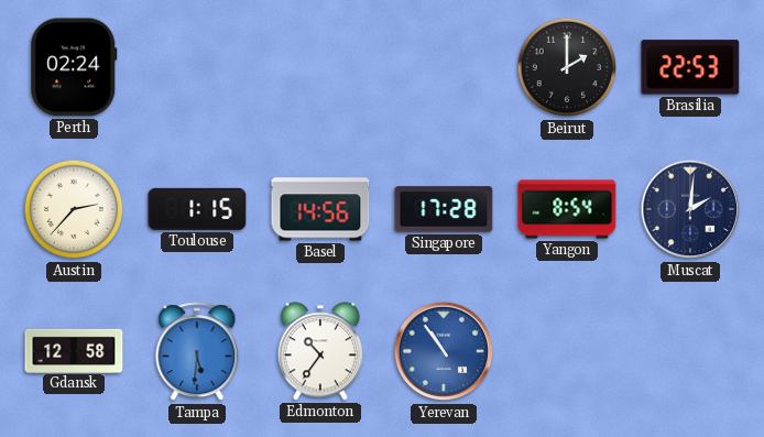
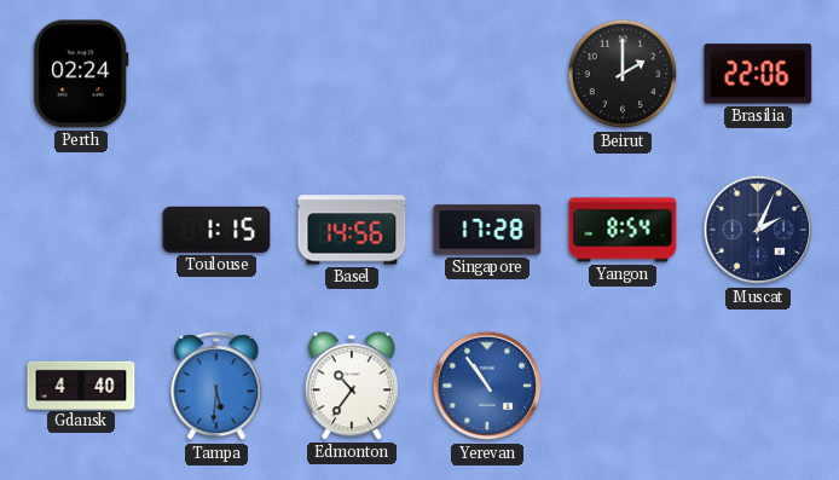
Brasilia: 22:53 -> 22:06 (758, 74)
Austin: 2:37 -> none (74, 209)
Muscat: 2:01 -> 2:04 (758, 230)
Gdansk: 12:58 -> 4:40 (81, 384)
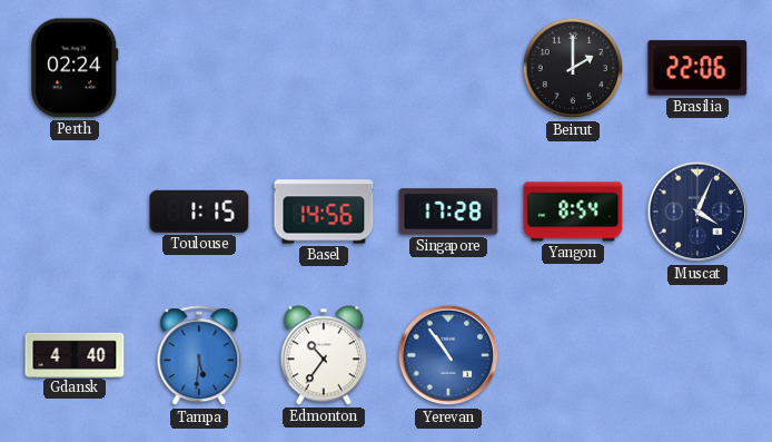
Muscat: 2:04 -> 4:04 (697, 212)
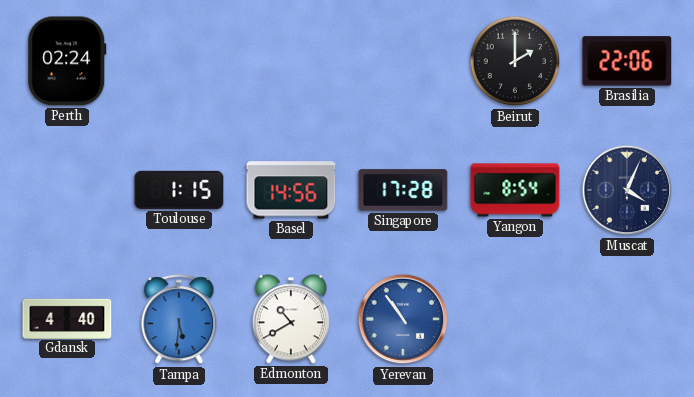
Edmonton: 10:36 -> 10:40 (291, 319)
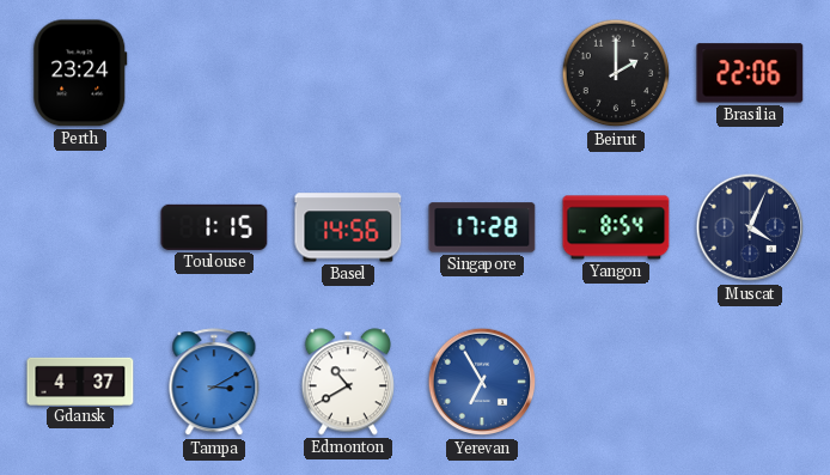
Perth: 02:24 -> 23:24 (80, 73)
Gdansk: 4:40 -> 4:37 (80, 380)
Tampa: 5:31 -> 3:10 (214, 383)
Yerevan: 10:54 -> 6:55 (482, 382)
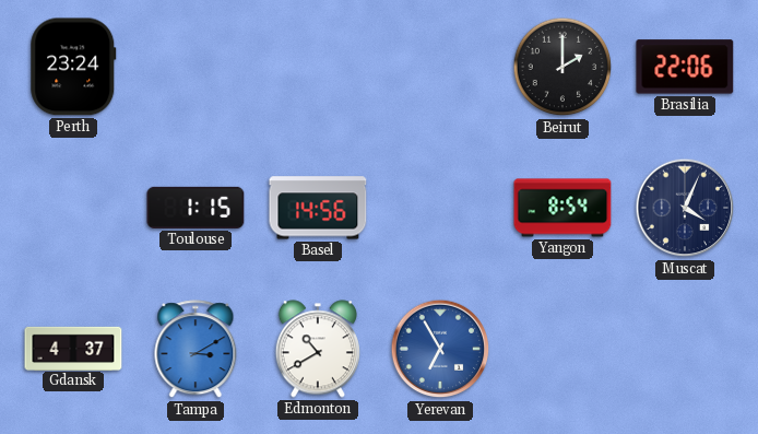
Singapore: 17:28 -> none (482, 227)
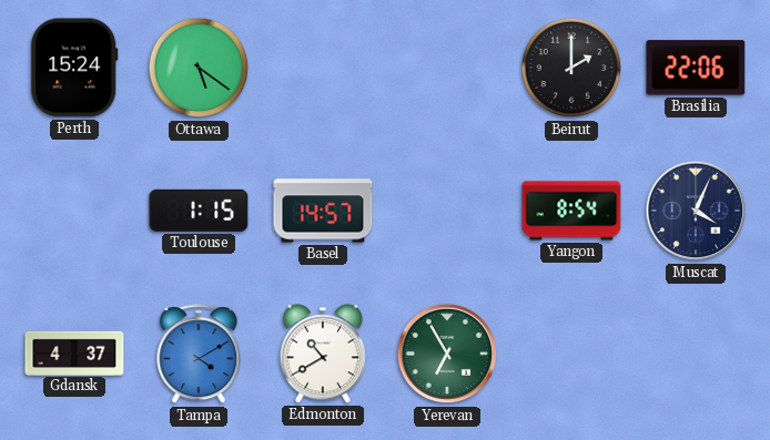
Perth: 23:24 -> 15:24 (74, 68)
Ottawa: none -> 5:21 (199, 68)
Basel: 14:56 -> 14:57 (323, 211)
Tampa: 3:10 -> 4:10 (199, 355)
Yerevan dial: blue -> green (447, 354)
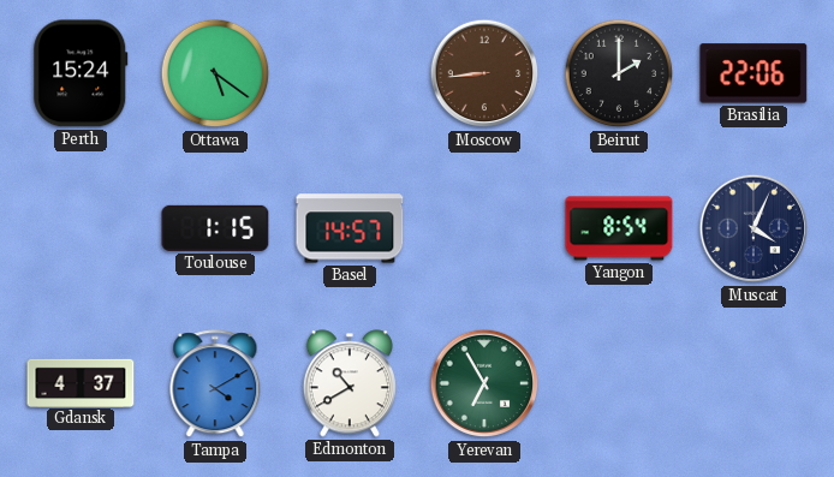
Moscow: none -> 8:44 (484, 73)
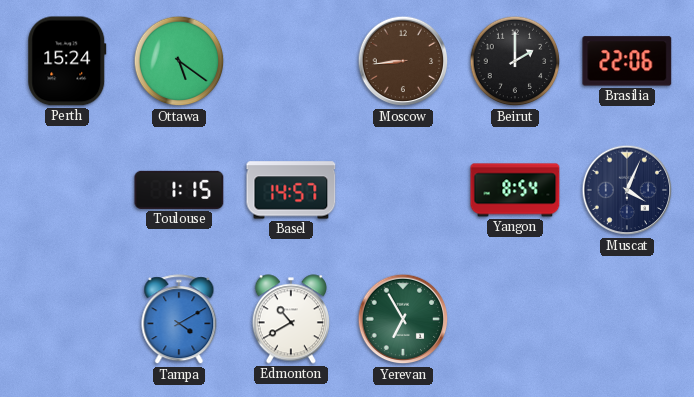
Gdansk: 4:37 -> none (81, 382)
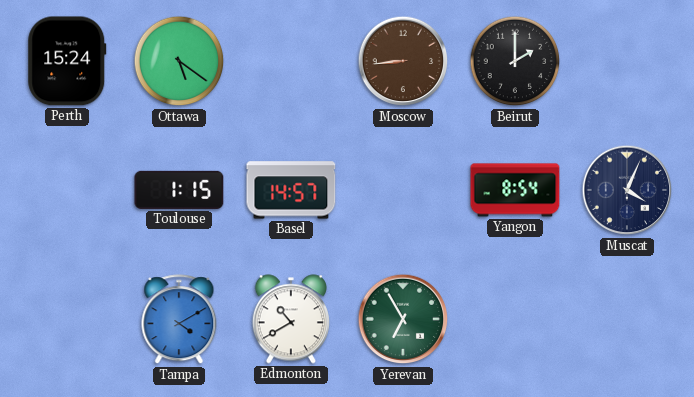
Brasilia: 22:06 -> none (627, 61)
